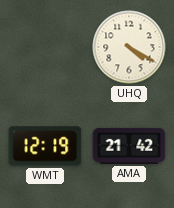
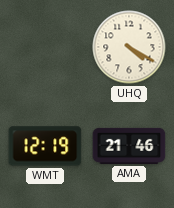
AMA: 21:42 -> 21:46 (129, 146)
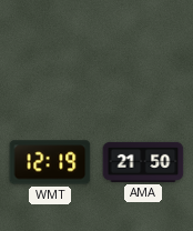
UHQ: 4:20 -> none (129, 47)
AMA: 21:46 -> 21:50 (143, 162)
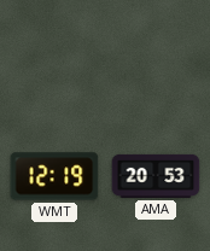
AMA: 21:50 -> 20:53 (156, 176)
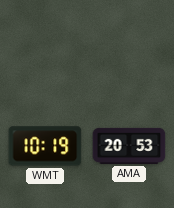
WMT: 12:19 -> 10:19 (45, 146)
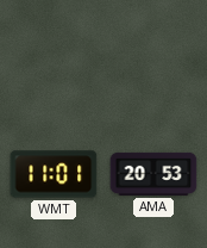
WMT: 10:19 -> 11:01 (54, 174)
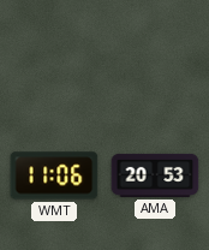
WMT: 11:01 -> 11:06 (54, 175)
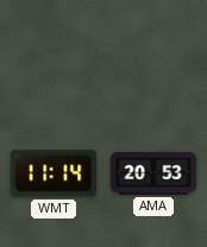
WMT: 11:06 -> 11:14 (54, 173)
